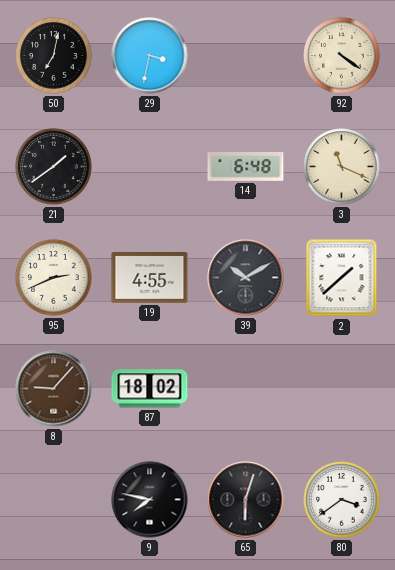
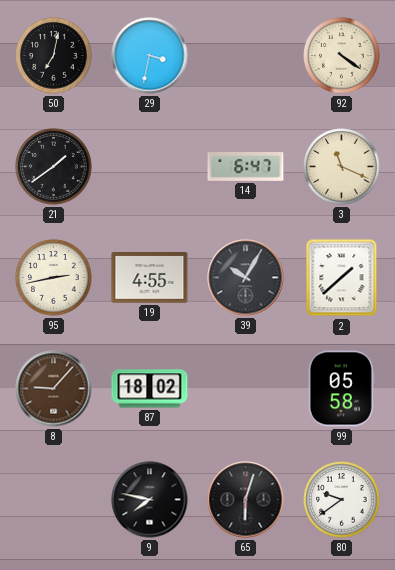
14: 6:48 -> 6:47 (246, 167)
95: 2:41 -> 2:43 (54, 278)
39: 10:10 -> 10:05 (246, 278)
99: none -> 05:58 (341, 389)
80: 3:39 -> 9:39 (342, 500)
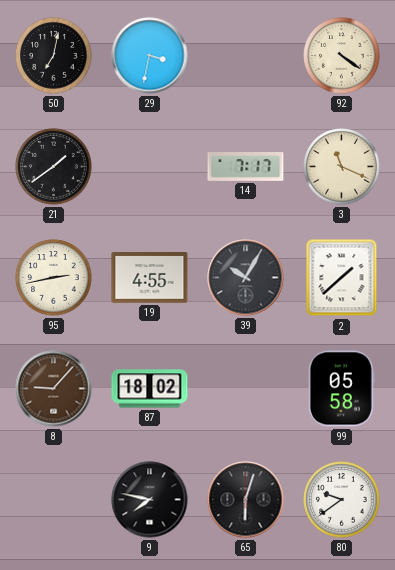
14: 6:47 -> 7:17 (246, 167)
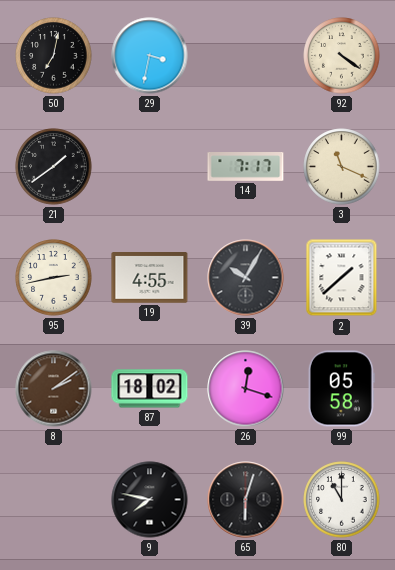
8: 9:07 -> 2:09 (54, 389)
26: none -> 12:18 (246, 389)
80: 9:39 -> 11:00 (342, 500)
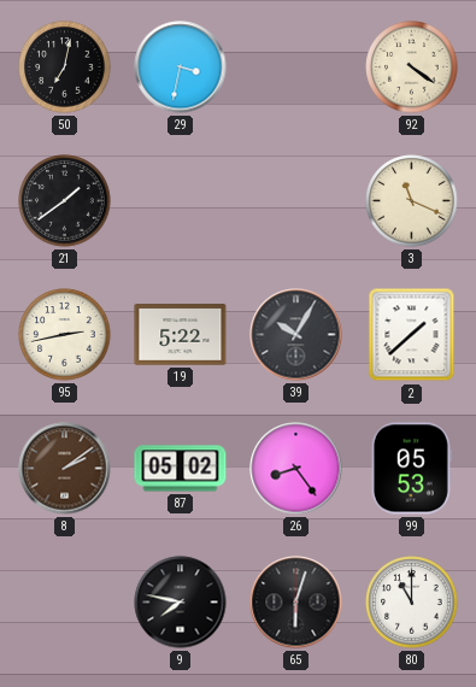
14: 7:17 -> none (246, 167)
19: 4:55 -> 5:22 (181, 335)
87: 18:02 -> 05:02 (181, 469)
26: 12:18 -> 8:24 (296, 469)
99: 05:58 -> 05:53 (411, 469)
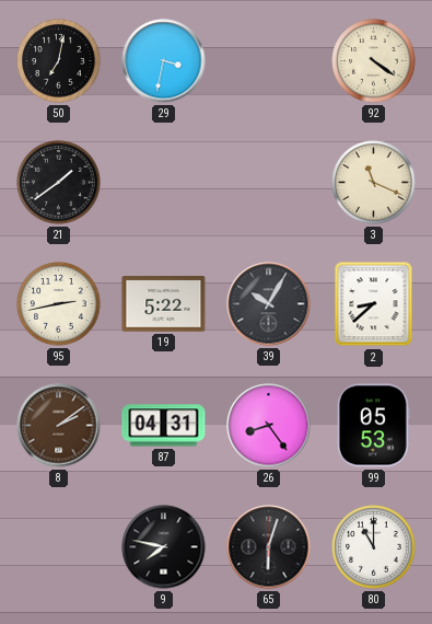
2: 1:38 -> 8:38 (374, 304)
87: 05:02 -> 04:31 (164, 426)
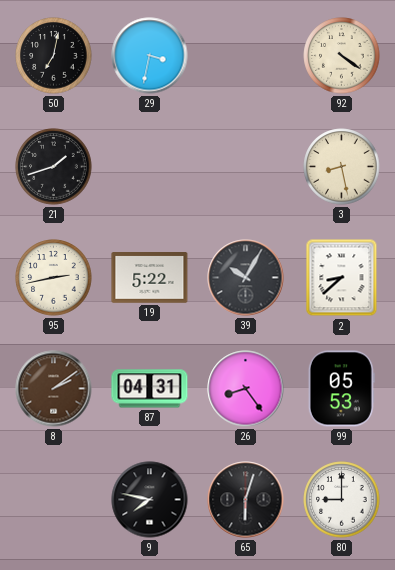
21: 1:39 -> 1:42 (54, 167)
3: 11:19 -> 8:28 (342, 167)
80: 11:00 -> 9:00 (342, 500)
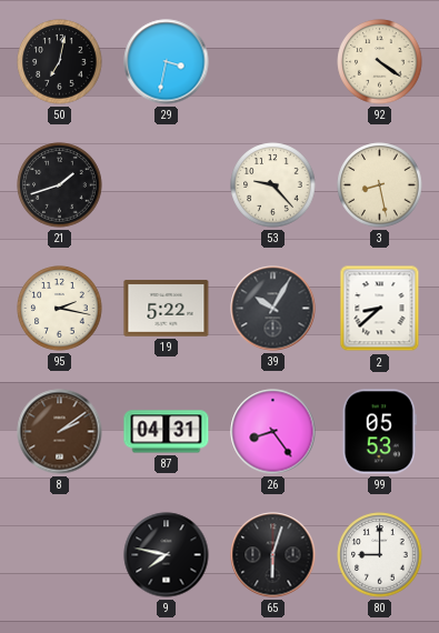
53: none -> 9:23 (273, 185)
95: 2:43 -> 2:17 (60, 309)
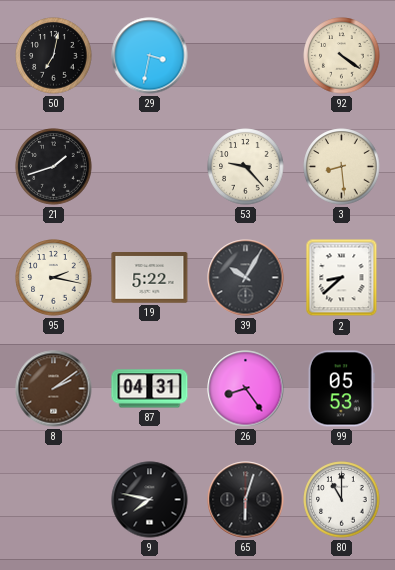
3: 8:28 -> 8:29 (342, 167)
80: 9:00 -> 11:00 (342, 500)
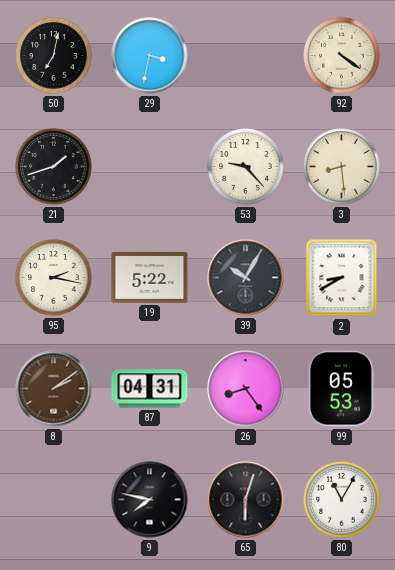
2: 8:38 -> 8:40 (342, 278)
80: 11:00 -> 11:05 (342, 500)
